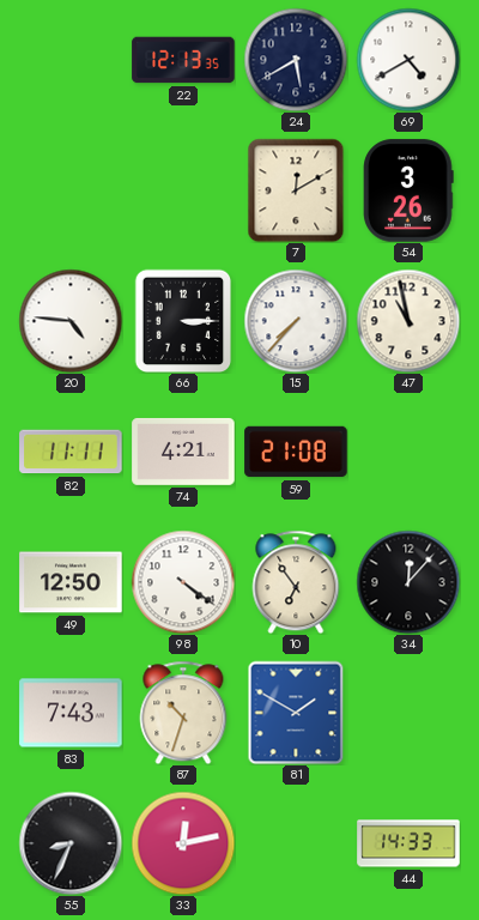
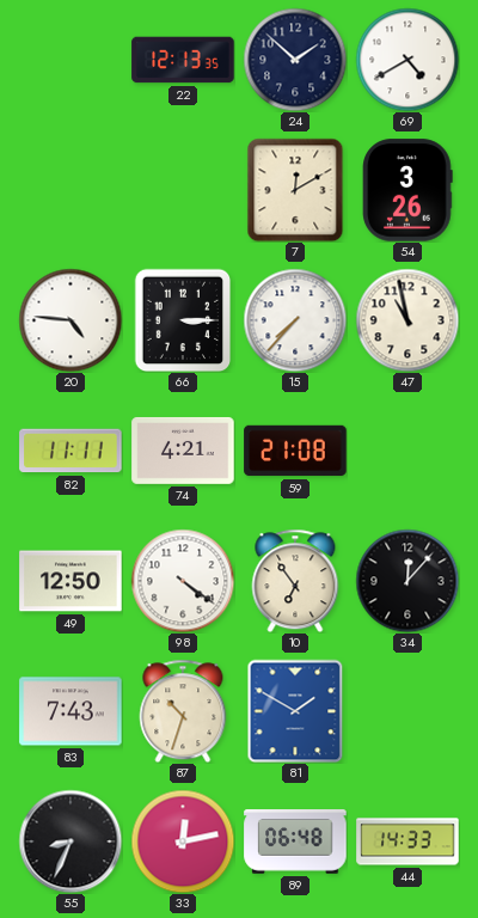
24: 5:40 -> 1:52 (295, 60)
89: none -> 06:48 (295, 841)
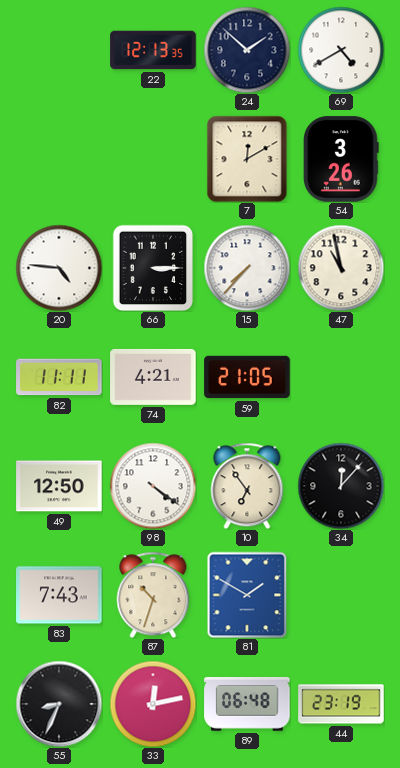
59: 21:08 -> 21:05 (247, 377)
44: 14:33 -> 23:19 (341, 704)
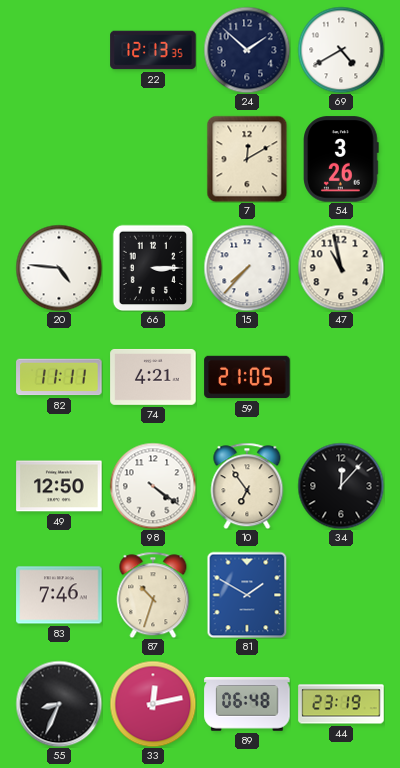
83: 7:43 -> 7:46 (59, 595)
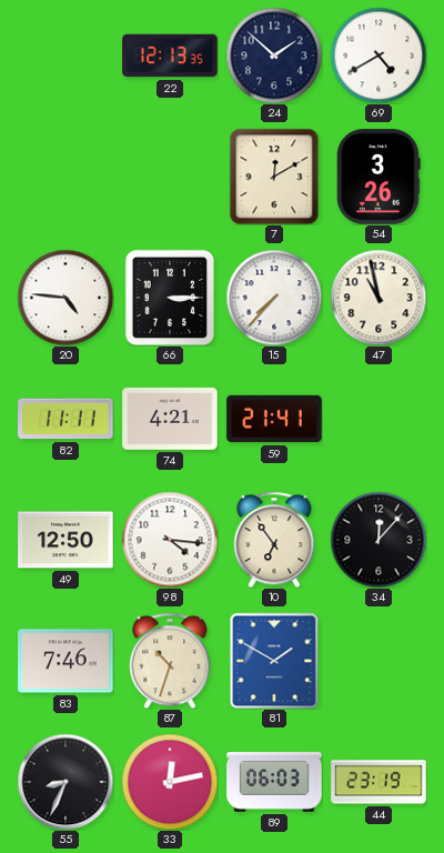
59: 21:05 -> 21:41 (274, 419)
98: 4:21 -> 4:16 (170, 540)
89: 06:48 -> 06:03 (274, 782)
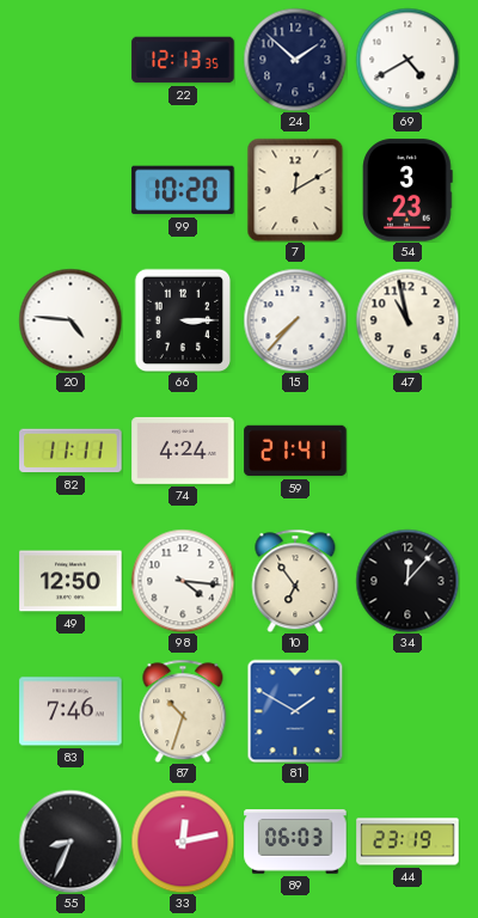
99: none -> 10:20 (183, 190)
54: 3:26 -> 3:23 (407, 190)
74: 4:21 -> 4:24 (183, 451)
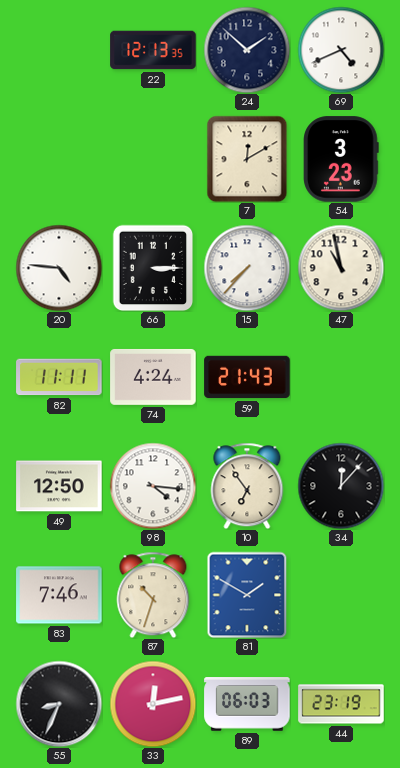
69: 4:40 -> 4:41 (341, 50)
99: 10:20 -> none (183, 190)
59: 21:41 -> 21:43 (247, 377)
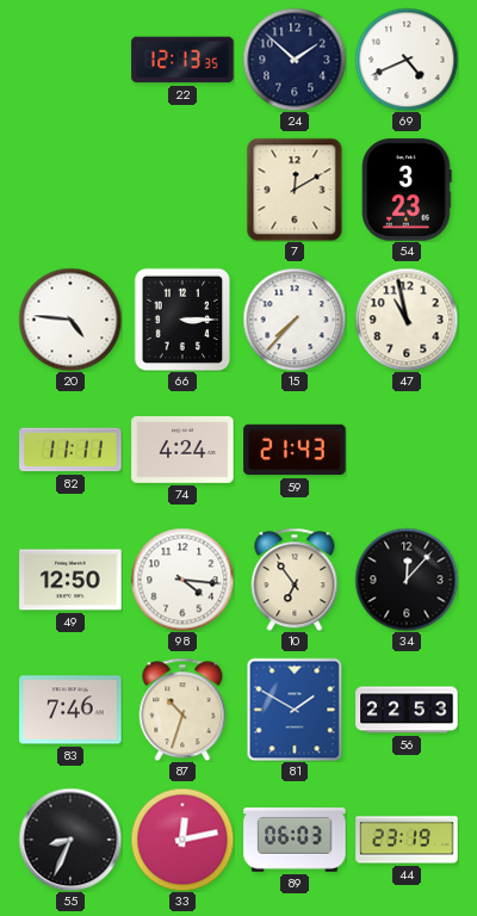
56: none -> 22:53 (407, 710)
